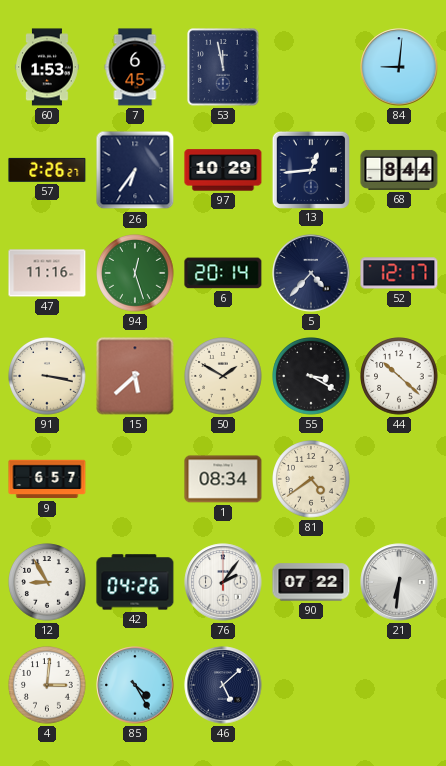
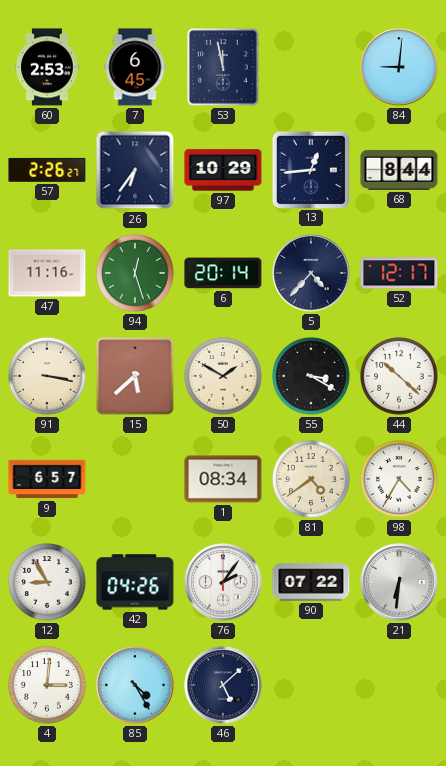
60: 1:53 -> 2:53 (47, 67)
98: none -> 4:35 (399, 479)
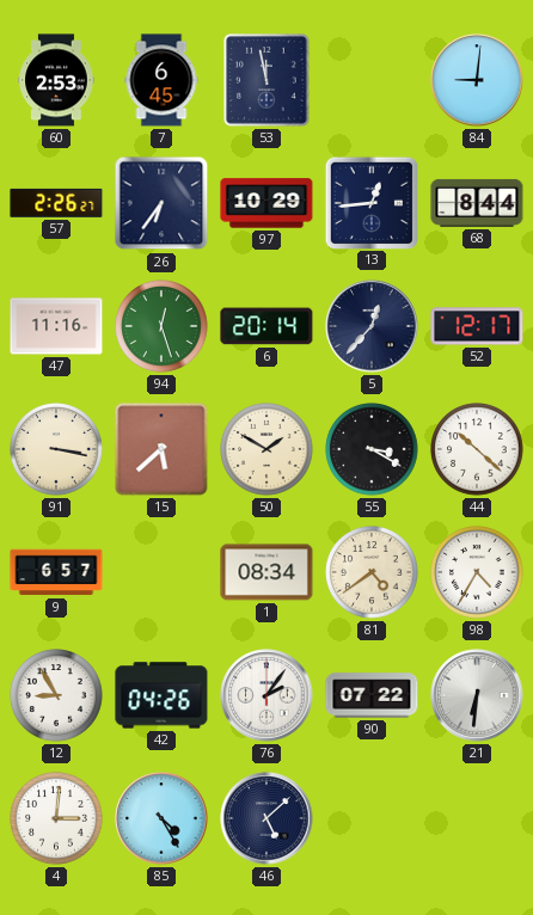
5: 4:37 -> 12:37 (372, 326)
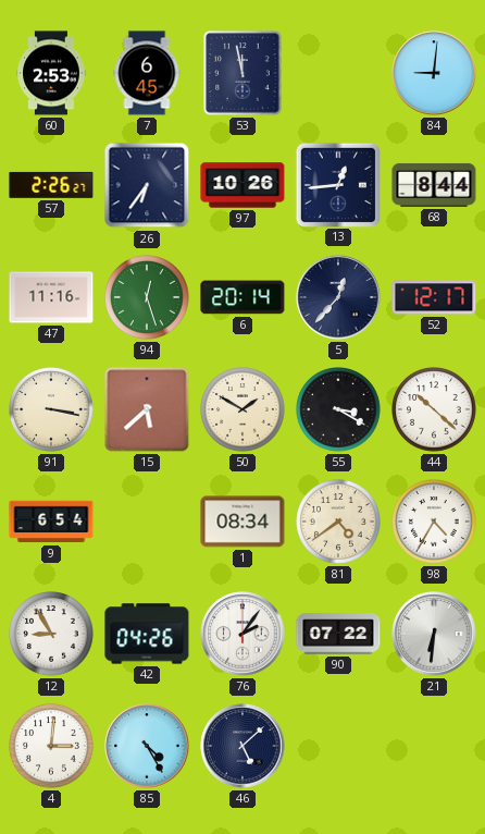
97: 10:29 -> 10:26 (242, 185)
9: 6:57 -> 6:54 (51, 522)
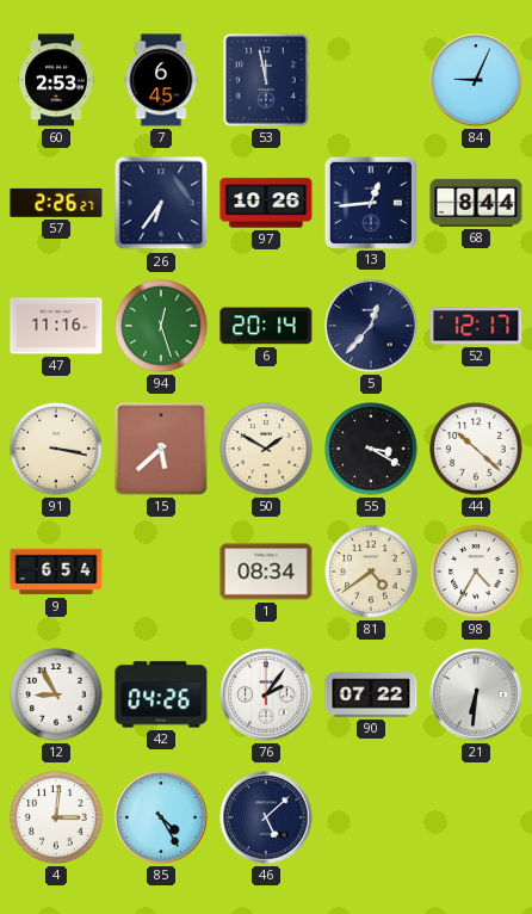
84: 9:01 -> 9:04 (476, 80)
